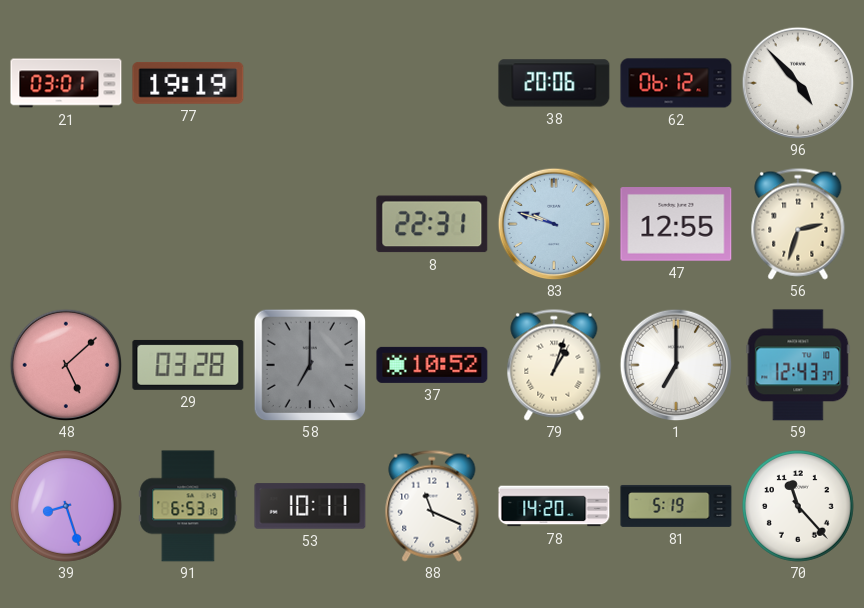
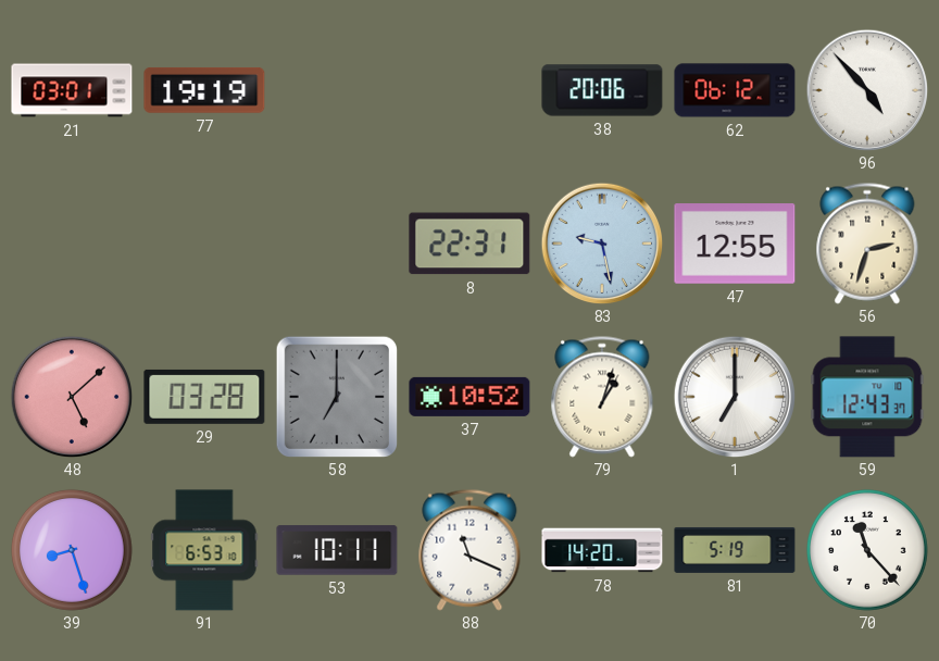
83: 9:48 -> 9:28 (602, 244)
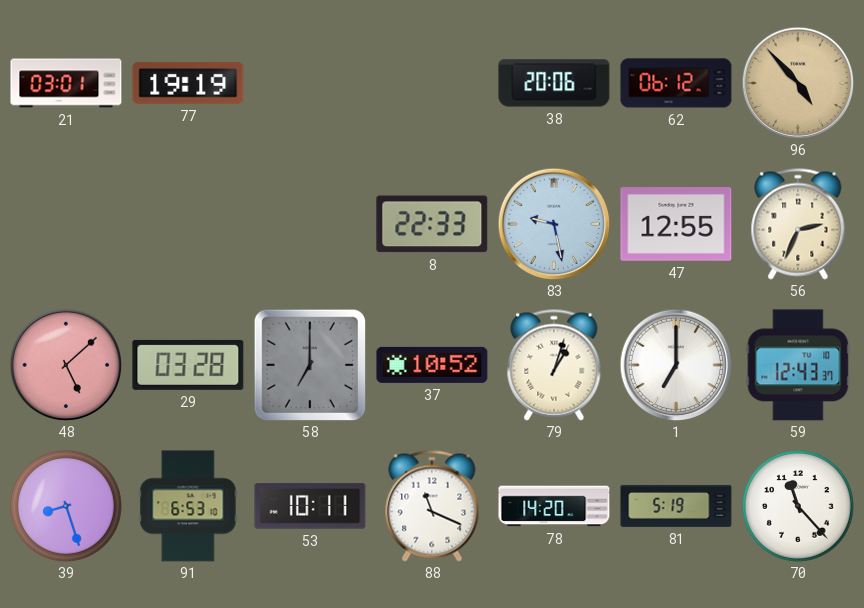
96 dial: white -> champagne (798, 83)
8: 22:31 -> 22:33 (432, 224)
56: 2:33 -> 2:34 (798, 224)
